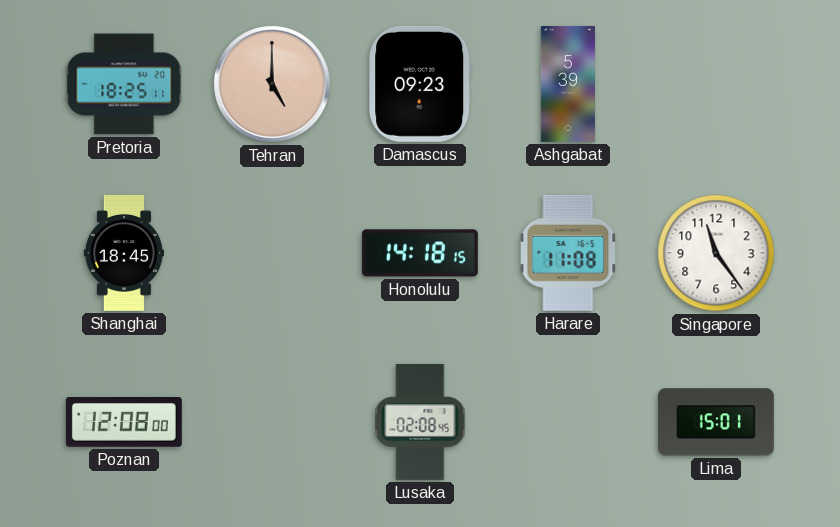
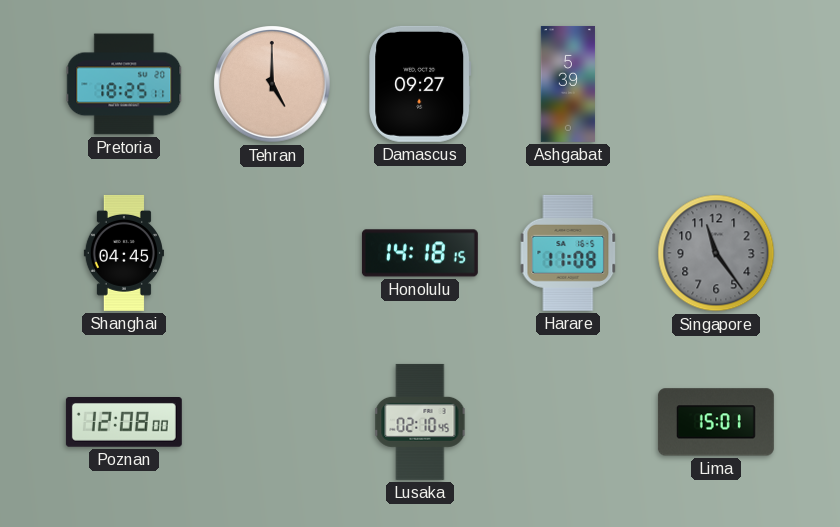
Damascus: 09:23 -> 09:27 (420, 84)
Shanghai: 18:45 -> 04:45 (124, 253)
Singapore dial: white -> grey (716, 253)
Lusaka: 02:08 -> 02:10 (420, 422)
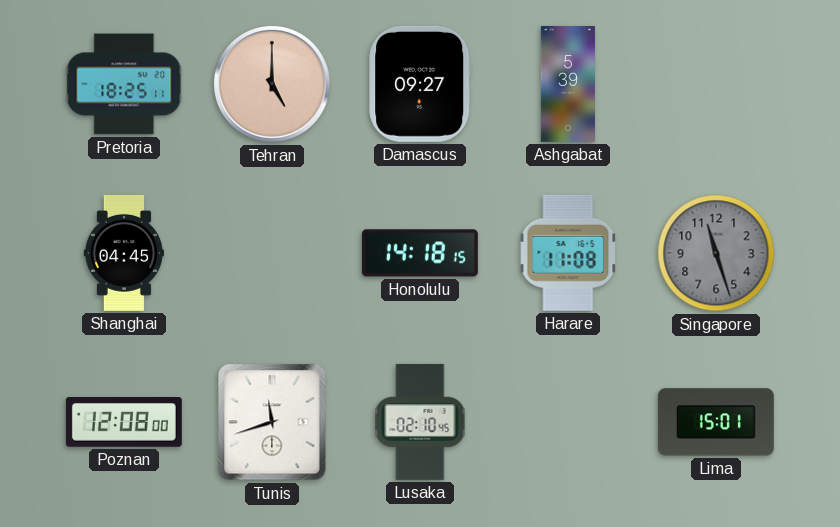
Singapore: 11:24 -> 11:27 (716, 253)
Tunis: none -> 11:42 (272, 422)
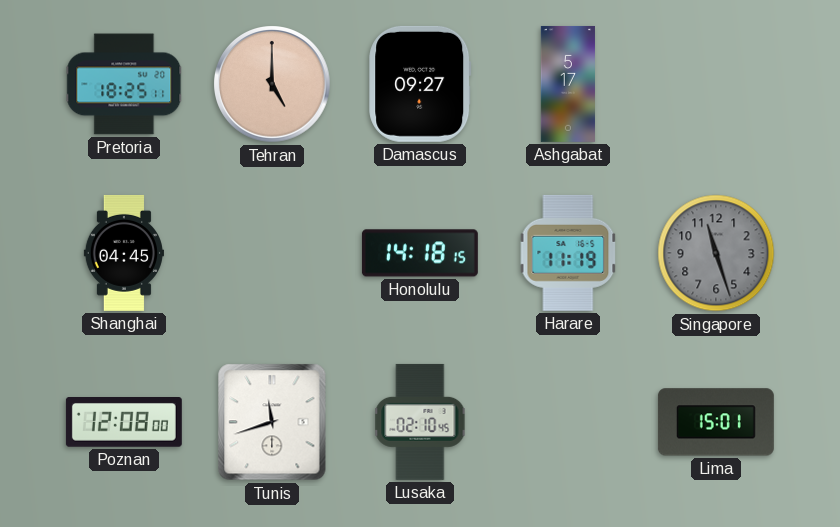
Ashgabat: 5:39 -> 5:17 (567, 84)
Harare: 11:08 -> 11:19 (568, 253)
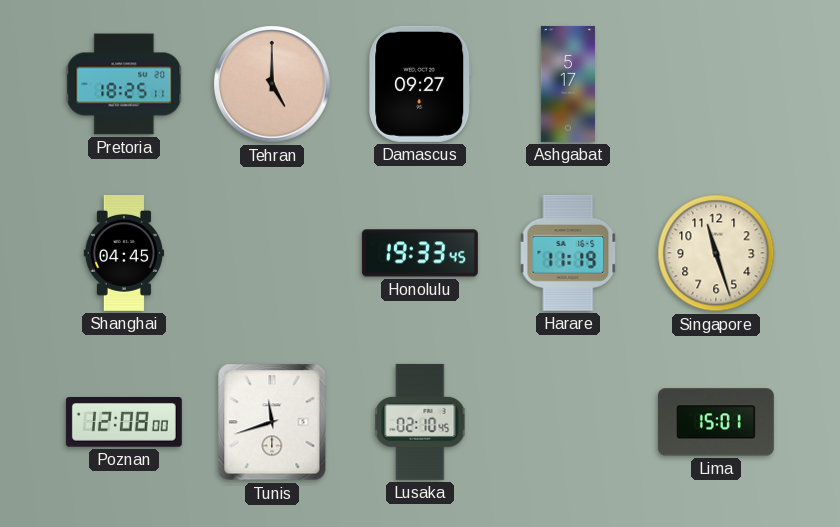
Honolulu: 14:18 -> 19:33 (420, 253)
Singapore dial: grey -> cream (716, 253)
